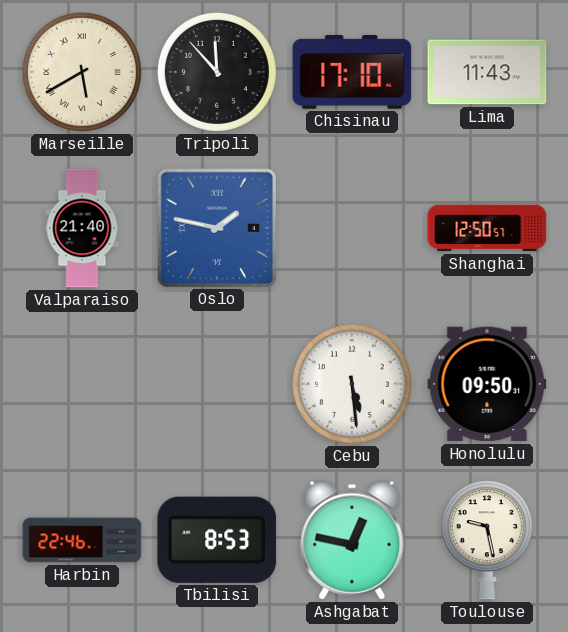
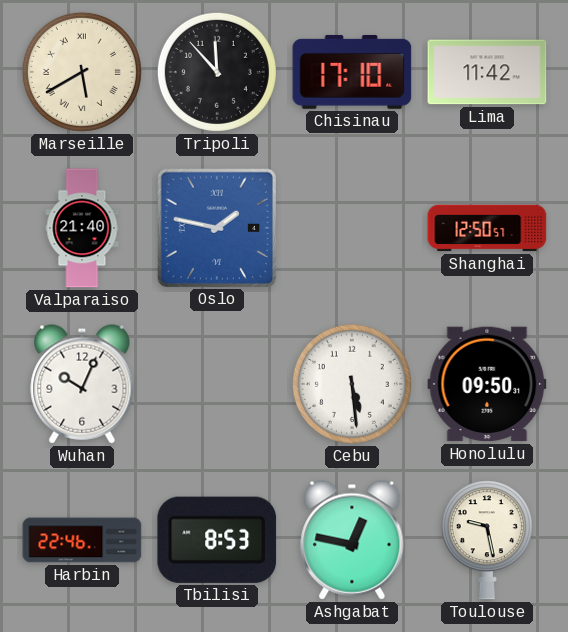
Lima: 11:43 -> 11:42 (487, 72)
Wuhan: none -> 10:04 (82, 384)
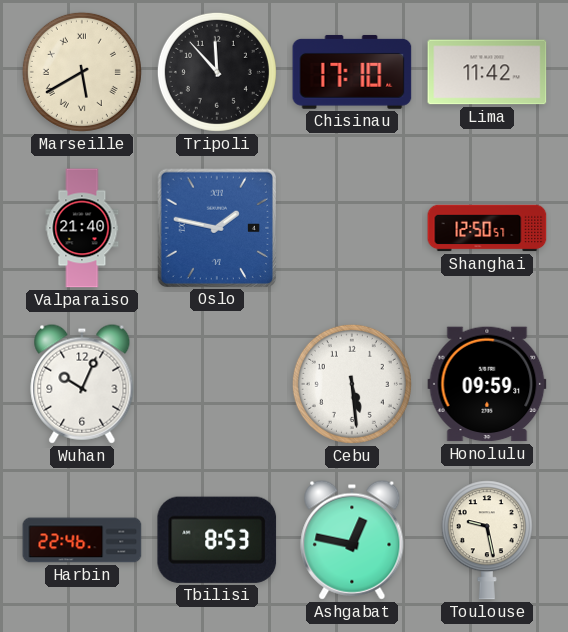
Honolulu: 09:50 -> 09:59 (487, 384)
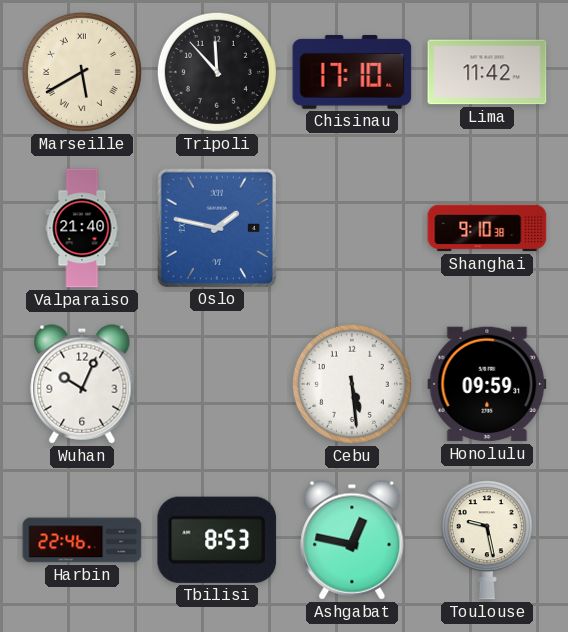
Shanghai: 12:50 -> 9:10 (487, 228)
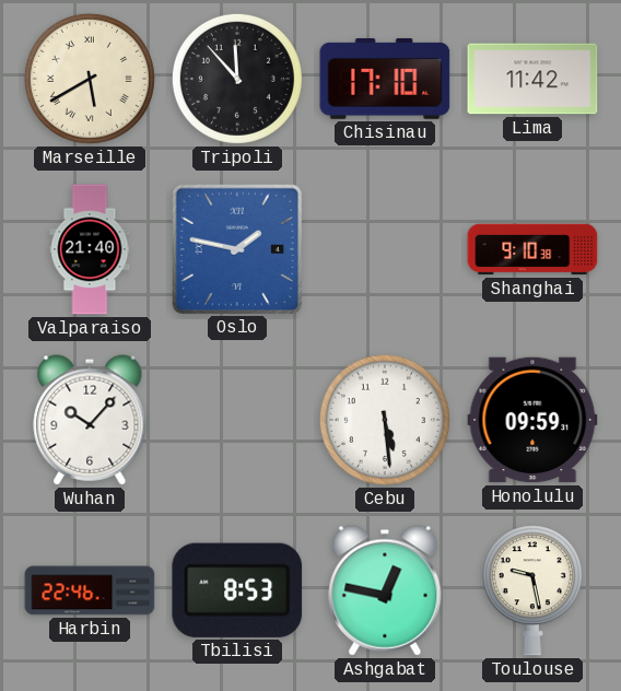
Wuhan: 10:04 -> 10:07 (90, 420)
